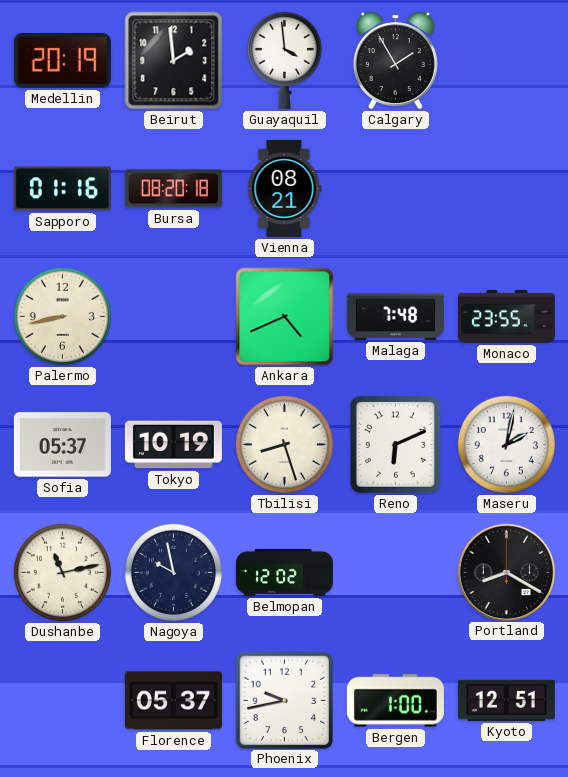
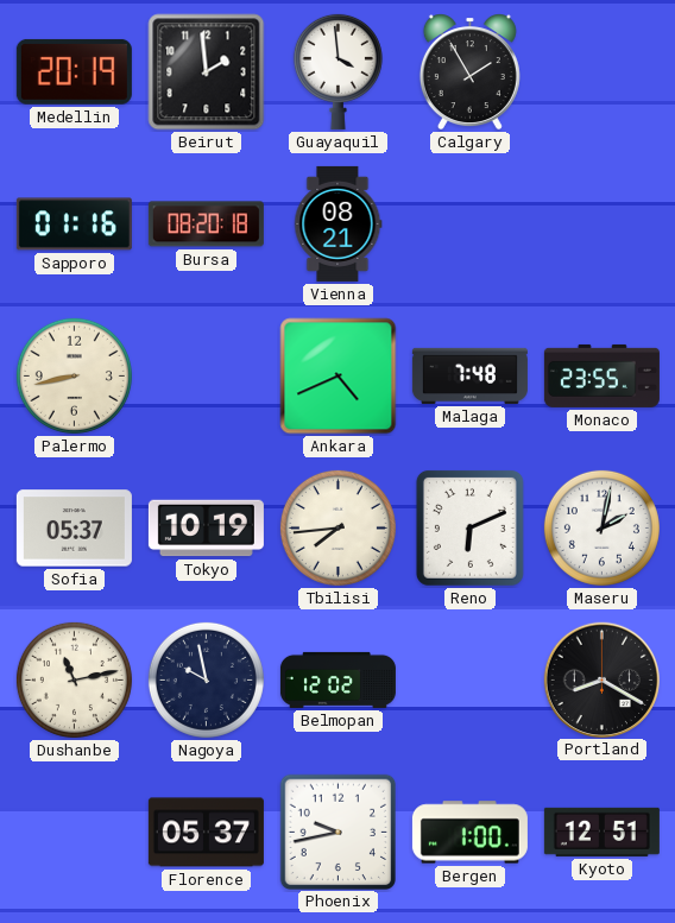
Tbilisi: 8:27 -> 7:44 (337, 527)
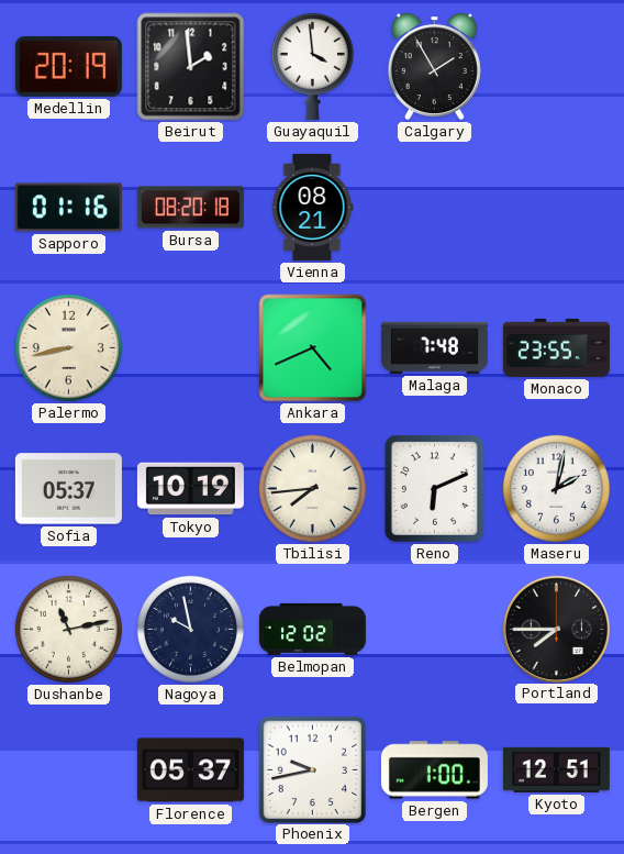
Portland: 8:20 -> 7:45 (556, 629)
